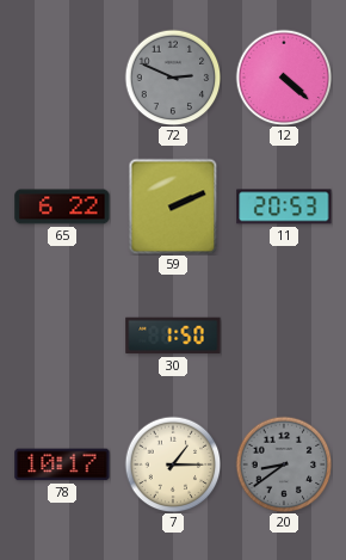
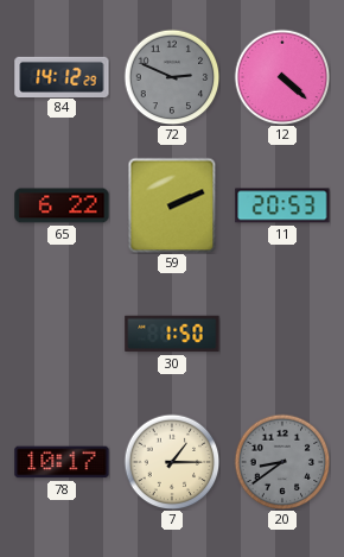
84: none -> 14:12 (62, 76)
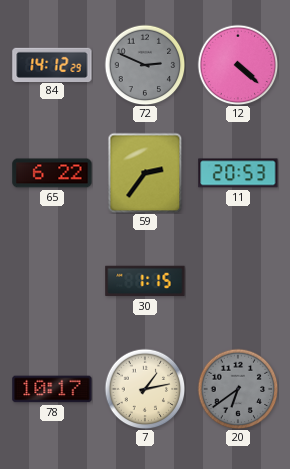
59: 2:11 -> 2:36 (145, 173)
30: 1:50 -> 1:15 (145, 281)
7: 1:15 -> 1:13 (145, 389)
20: 8:39 -> 6:39 (238, 389)
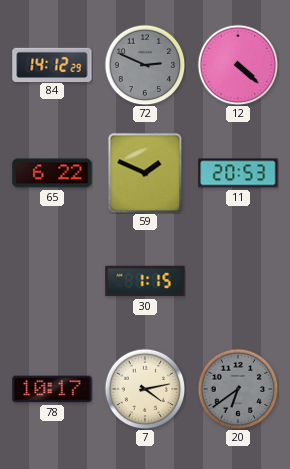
59: 2:36 -> 1:49 (145, 173)
7: 1:13 -> 4:13 (145, 389)
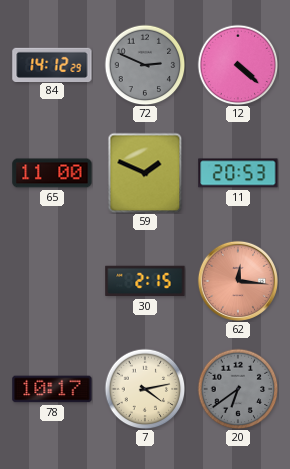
65: 6:22 -> 11:00 (52, 173)
30: 1:15 -> 2:15 (145, 281)
62: none -> 12:16 (238, 281)
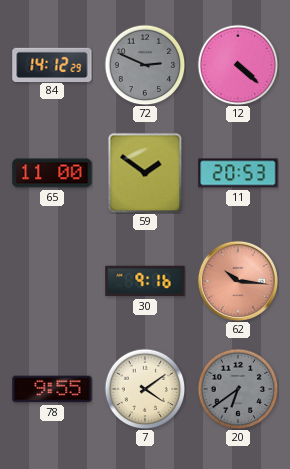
59: 1:49 -> 1:51 (145, 173)
30: 2:15 -> 9:16 (145, 281)
62: 12:16 -> 10:16 (238, 281)
78: 10:17 -> 9:55 (52, 389)
7: 4:13 -> 4:09 (145, 389)
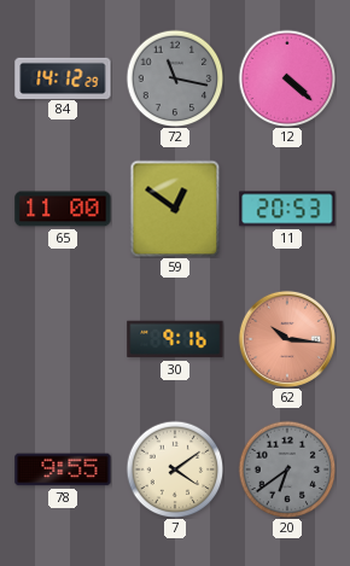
72: 2:49 -> 11:17 (175, 78)
59: 1:51 -> 12:51 (175, 209)
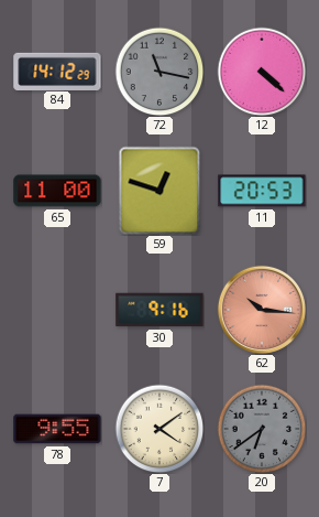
59: 12:51 -> 12:48 (159, 191)
